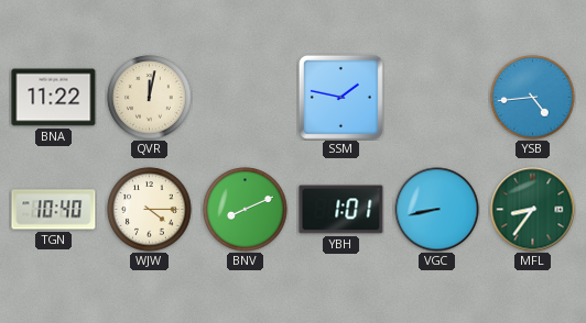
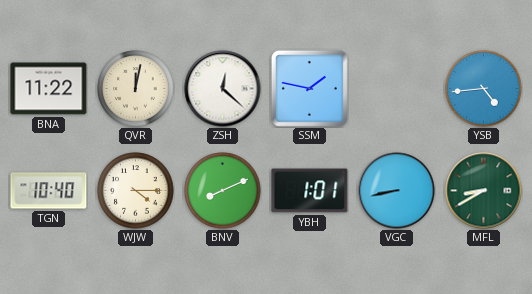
ZSH: none -> 12:22 (223, 89)
MFL: 8:36 -> 8:40 (484, 191)
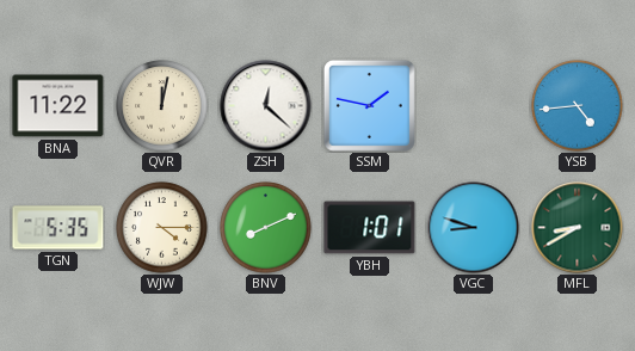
TGN: 10:40 -> 5:35 (58, 228)
VGC: 8:43 -> 8:48 (474, 228)
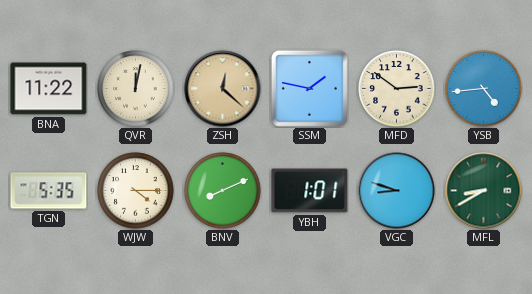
ZSH dial: white -> champagne (223, 89)
MFD: none -> 2:51 (397, 89)
